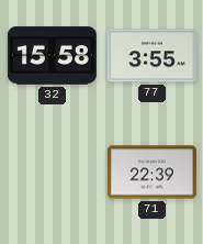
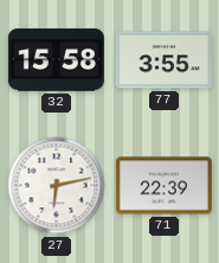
27: none -> 6:13 (57, 186)
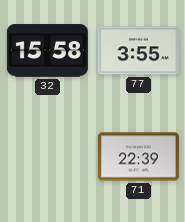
27: 6:13 -> none (57, 186)
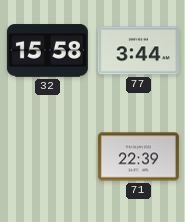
77: 3:55 -> 3:44 (138, 51)
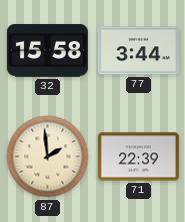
87: none -> 1:59 (48, 157)
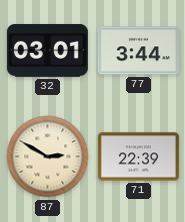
32: 15:58 -> 03:01 (47, 51)
87: 1:59 -> 2:50 (48, 157)
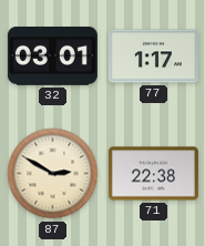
77: 3:44 -> 1:17 (153, 57)
71: 22:39 -> 22:38 (153, 174)
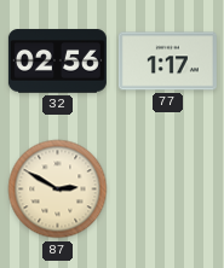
32: 03:01 -> 02:56 (57, 62)
71: 22:38 -> none (153, 174)
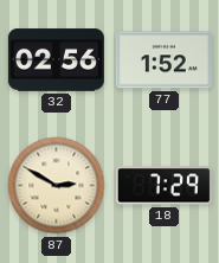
77: 1:17 -> 1:52 (163, 60)
18: none -> 7:29 (163, 186)
